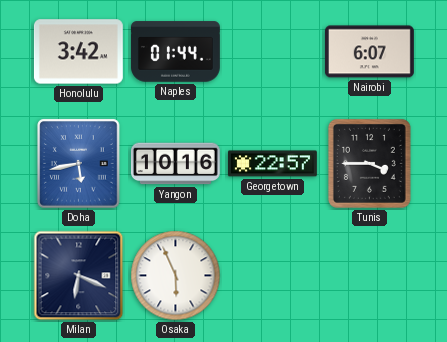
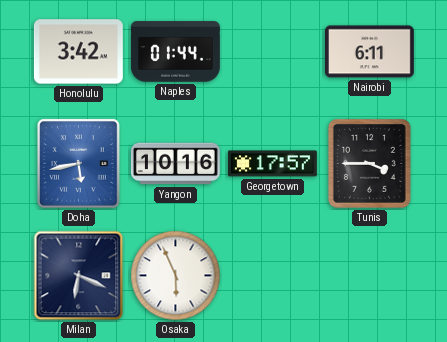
Nairobi: 6:07 -> 6:11 (369, 52)
Georgetown: 22:57 -> 17:57 (272, 164)
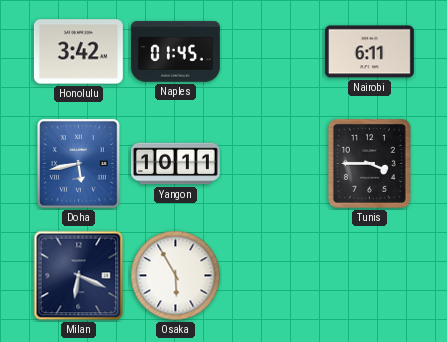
Naples: 01:44 -> 01:45 (175, 52)
Yangon: 10:16 -> 10:11 (175, 164)
Georgetown: 17:57 -> none (272, 164)
Osaka: 5:56 -> 5:55 (176, 276)
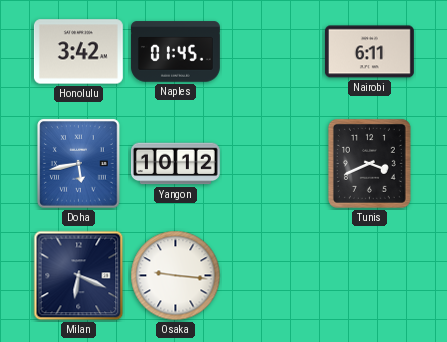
Yangon: 10:11 -> 10:12 (175, 164)
Tunis: 3:45 -> 3:41 (369, 163)
Osaka: 5:55 -> 9:16 (176, 276)
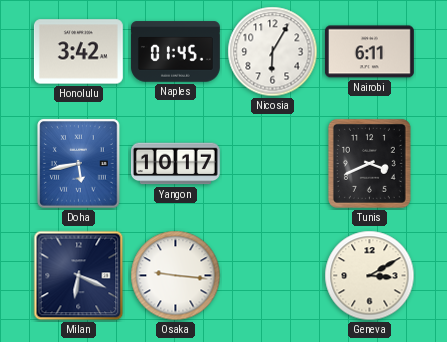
Nicosia: none -> 6:05 (273, 52)
Yangon: 10:12 -> 10:17 (175, 164)
Geneva: none -> 3:10 (370, 276)
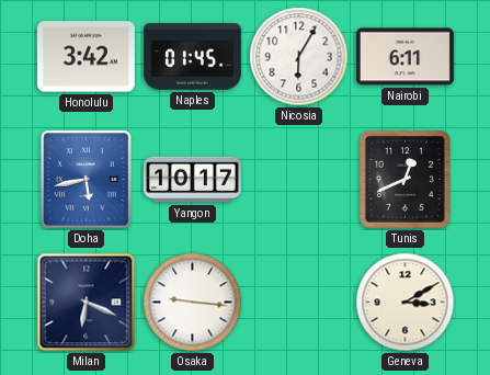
Tunis: 3:41 -> 12:41 (404, 179)
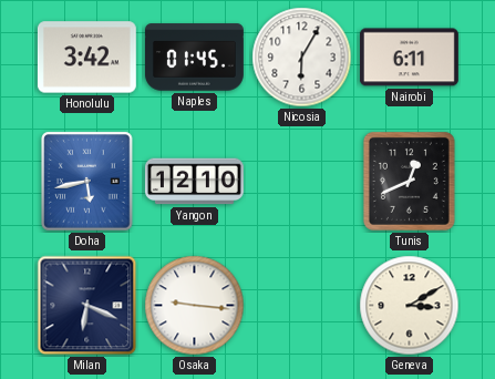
Yangon: 10:17 -> 12:10 (194, 182)
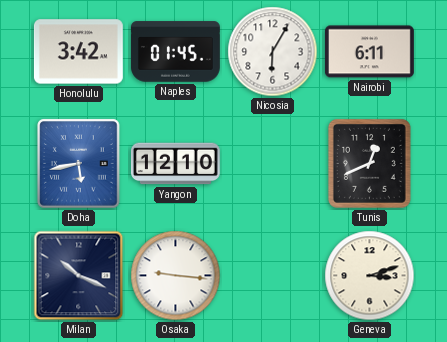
Milan: 6:19 -> 10:19 (79, 276)
Geneva: 3:10 -> 3:12 (370, 276)
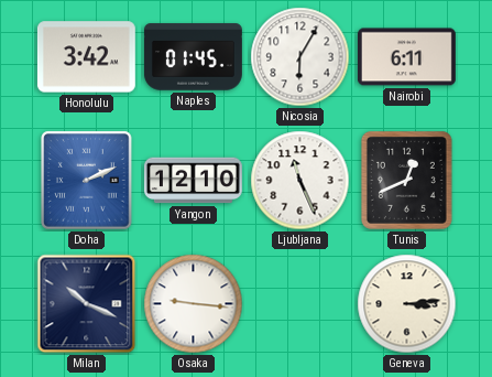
Doha: 5:43 -> 2:11 (87, 181)
Ljubljana: none -> 11:26 (300, 181)
Geneva: 3:12 -> 3:14 (407, 304)
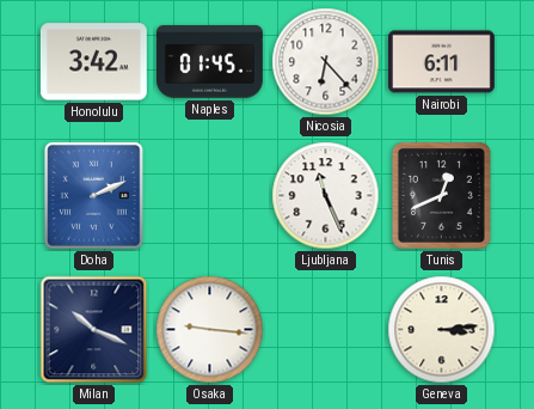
Nicosia: 6:05 -> 6:23 (326, 62)
Yangon: 12:10 -> none (193, 181)
